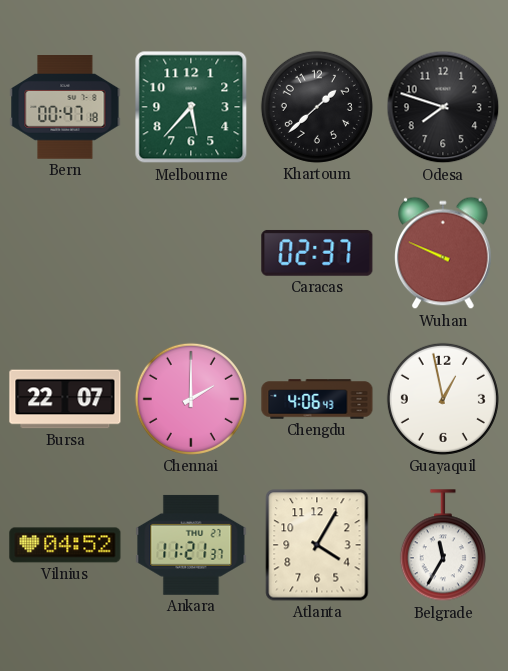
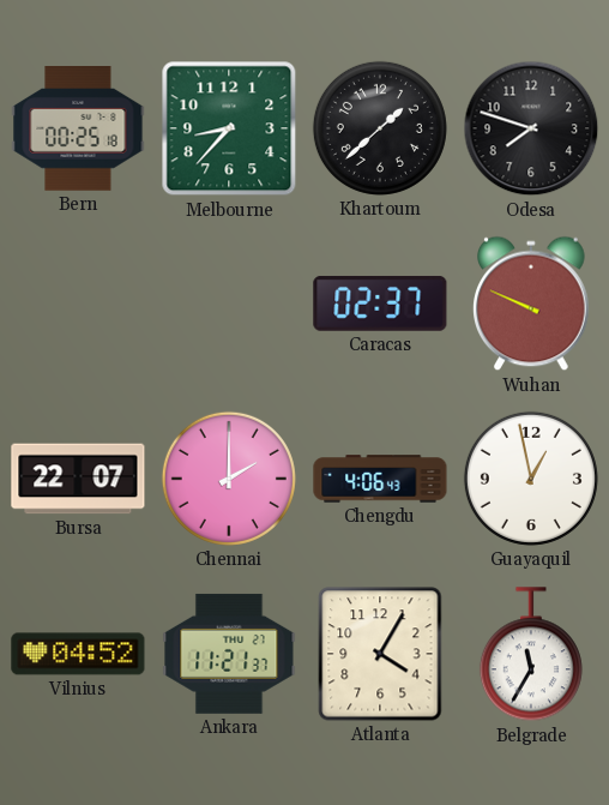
Bern: 00:47 -> 00:25 (78, 130)
Melbourne: 5:37 -> 8:37 (229, 128)
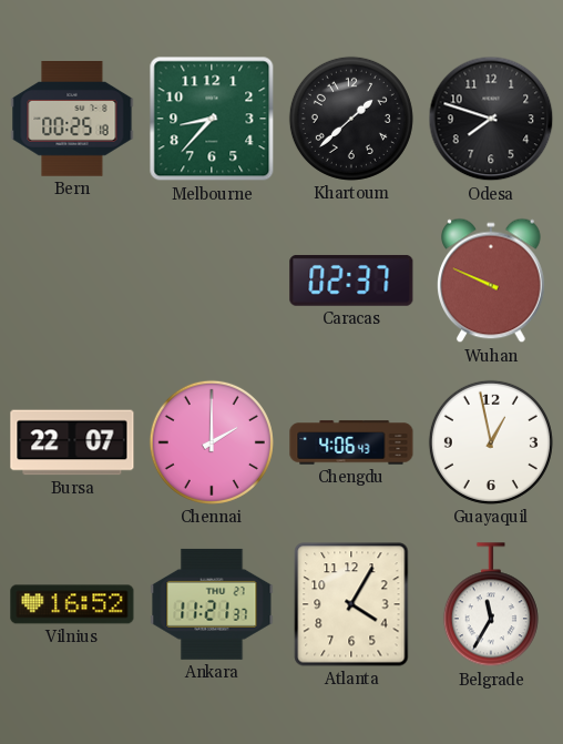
Vilnius: 04:52 -> 16:52 (72, 604)
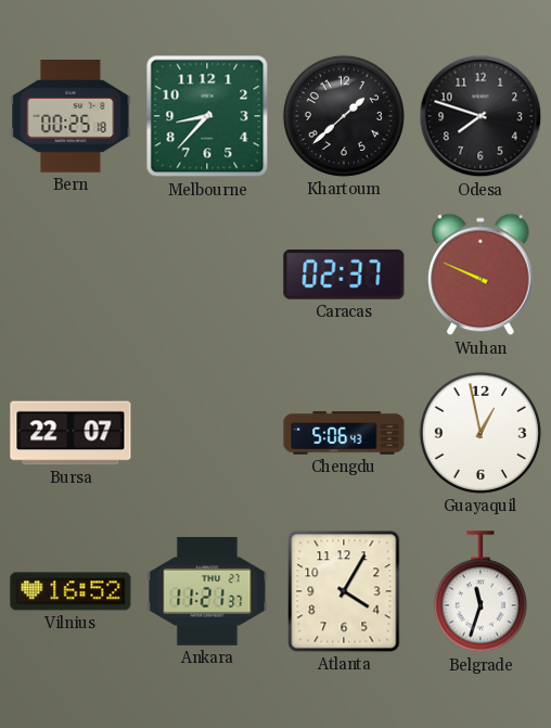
Chennai: 2:00 -> none (212, 442)
Chengdu: 4:06 -> 5:06 (344, 433)
Belgrade: 11:35 -> 11:33 (480, 592)
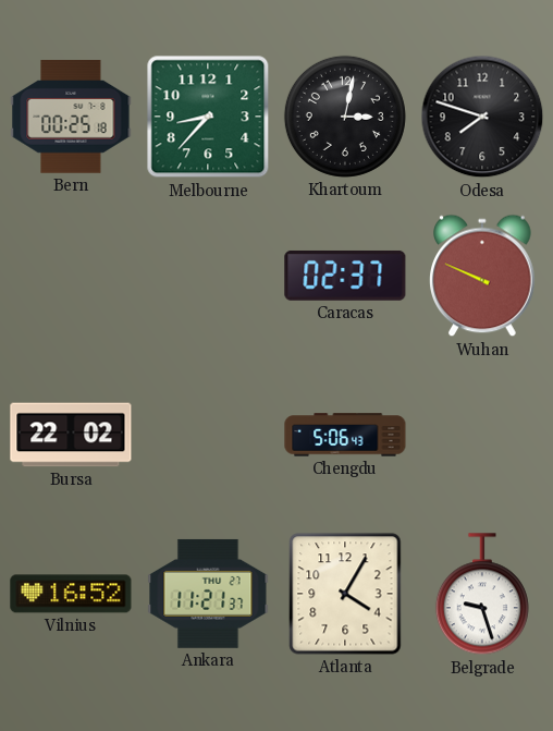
Khartoum: 1:38 -> 3:02 (345, 117)
Bursa: 22:07 -> 22:02 (71, 435)
Guayaquil: 12:58 -> none (480, 433)
Belgrade: 11:33 -> 9:27 (482, 595)
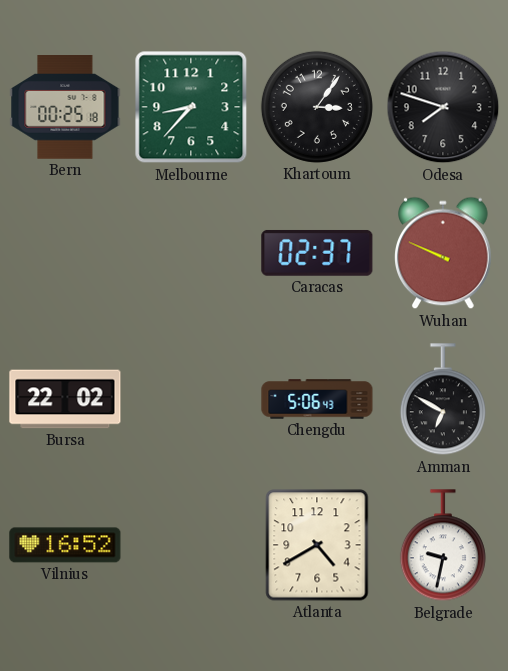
Khartoum: 3:02 -> 3:06 (317, 107)
Amman: none -> 6:50 (443, 400)
Ankara: 11:21 -> none (208, 594)
Atlanta: 4:05 -> 4:40 (317, 545)
Belgrade: 9:27 -> 9:32 (443, 546)
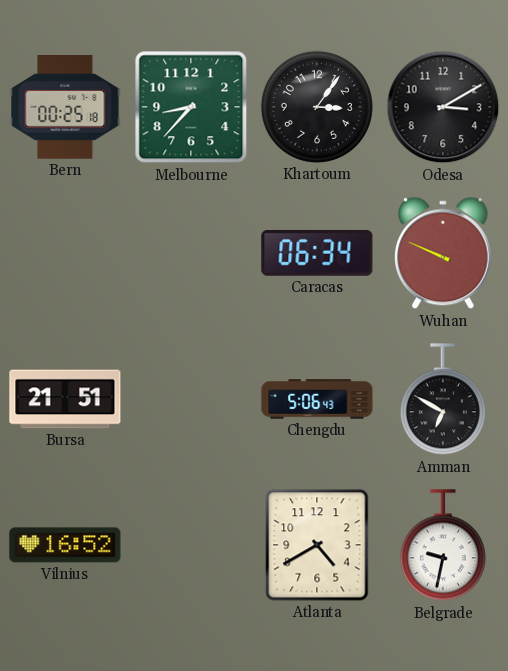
Odesa: 7:48 -> 3:10 (443, 107)
Caracas: 02:37 -> 06:34 (317, 253)
Bursa: 22:02 -> 21:51 (65, 399)
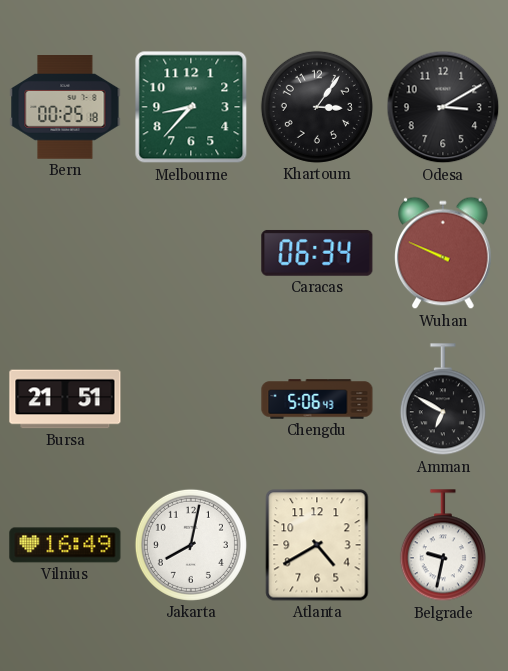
Vilnius: 16:52 -> 16:49 (65, 545)
Jakarta: none -> 8:02 (191, 545)
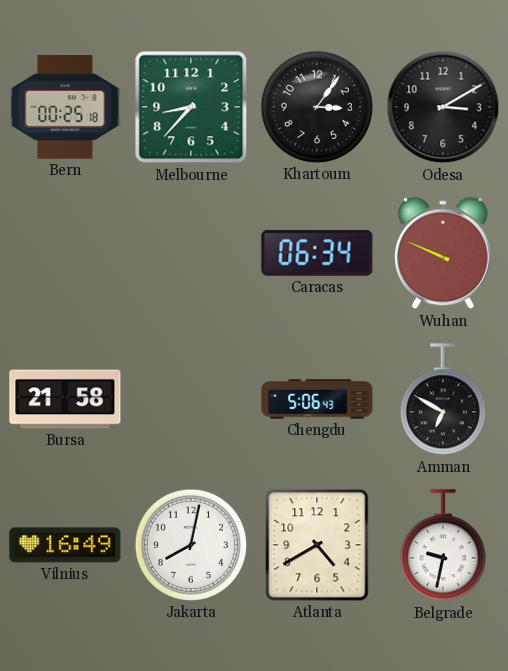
Bursa: 21:51 -> 21:58 (65, 399)
